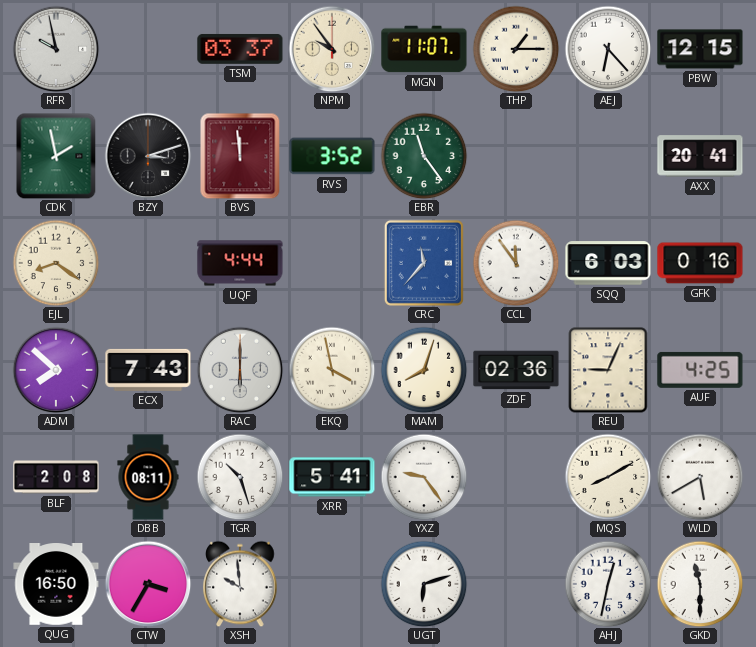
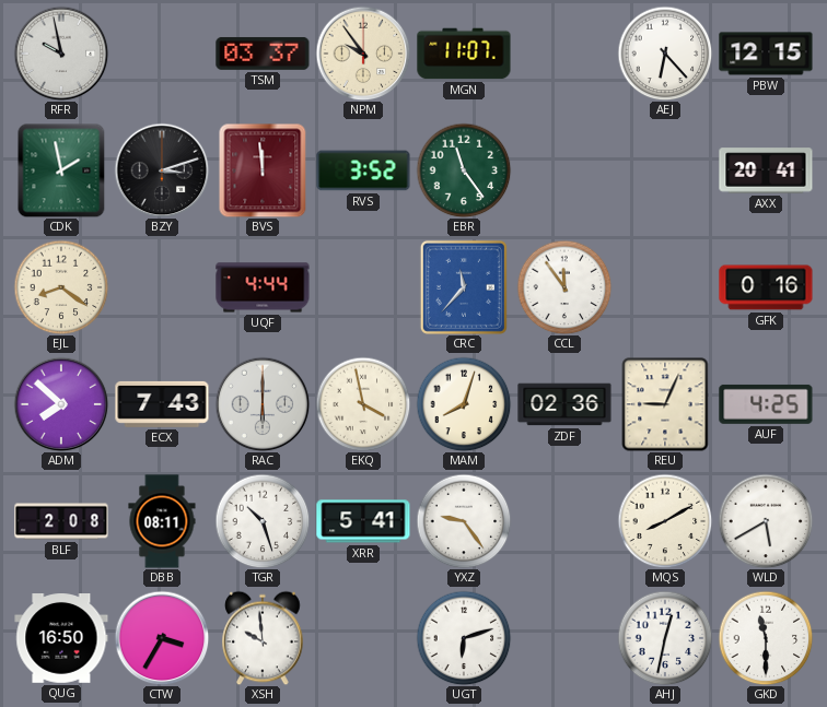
THP: 1:15 -> none (516, 49)
SQQ: 6:03 -> none (608, 263)
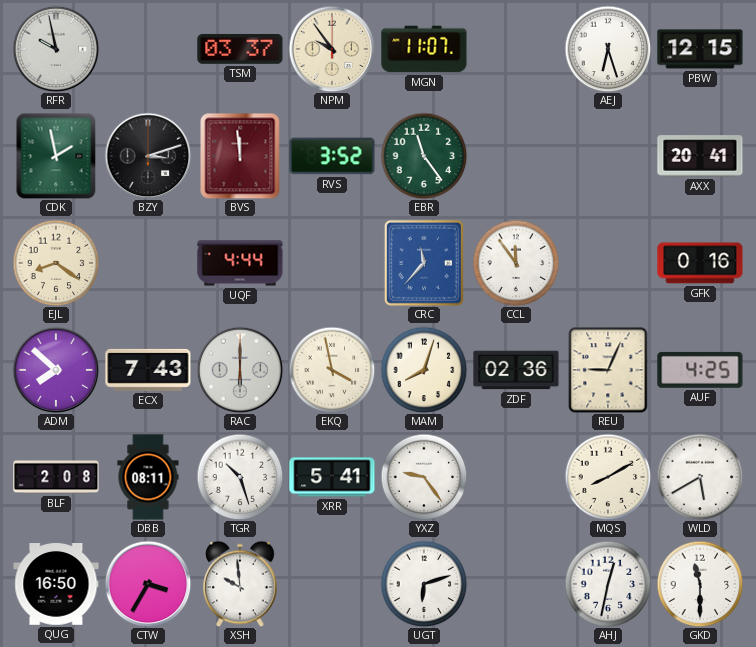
AEJ: 6:23 -> 6:27 (608, 49)
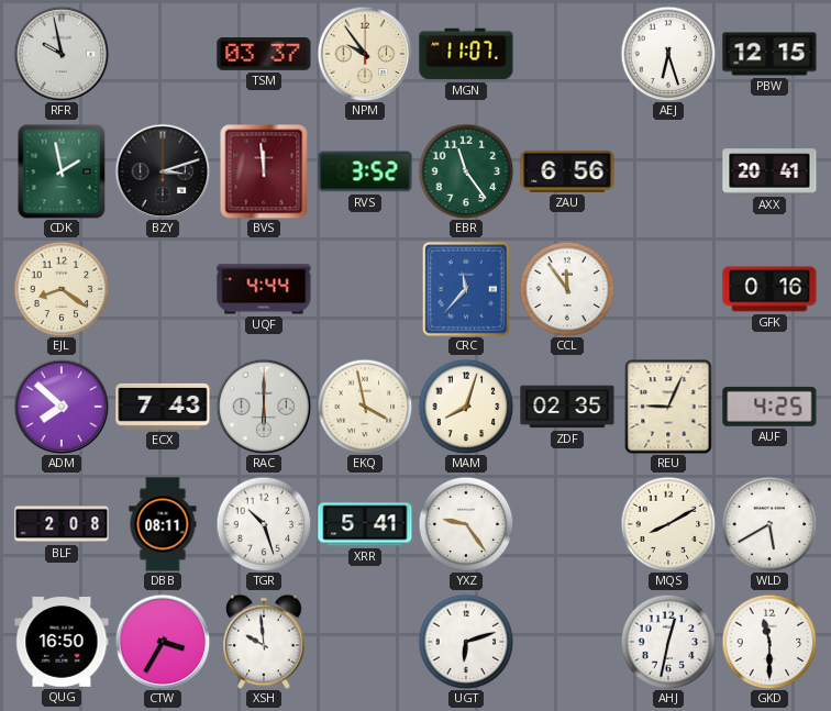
ZAU: none -> 6:56 (567, 171)
ZDF: 02:36 -> 02:35 (567, 407)
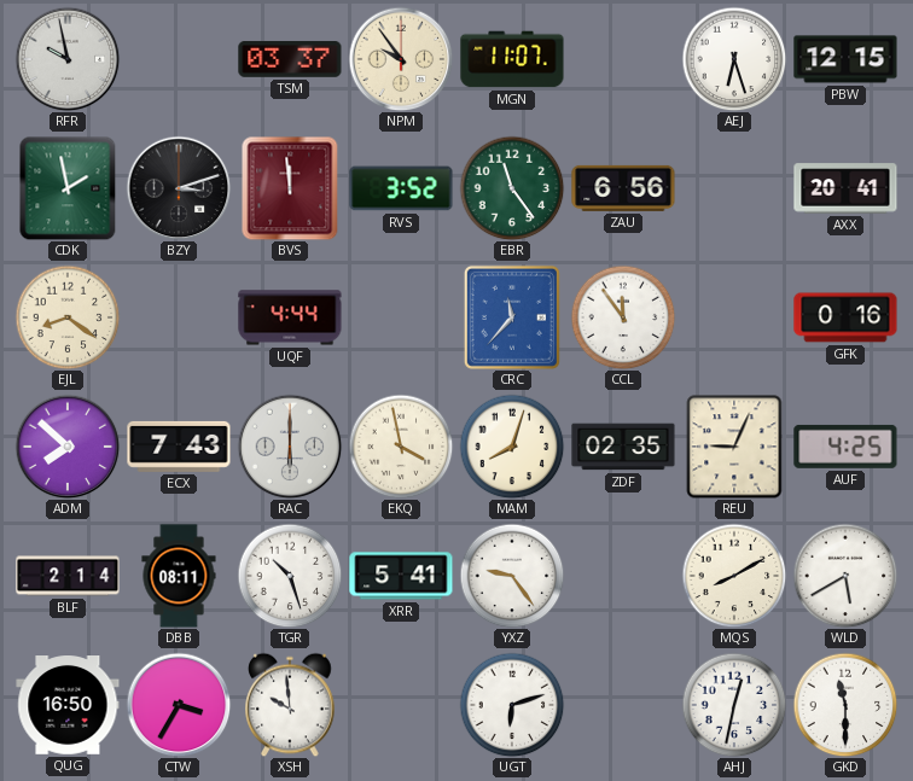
BLF: 2:08 -> 2:14 (68, 576)
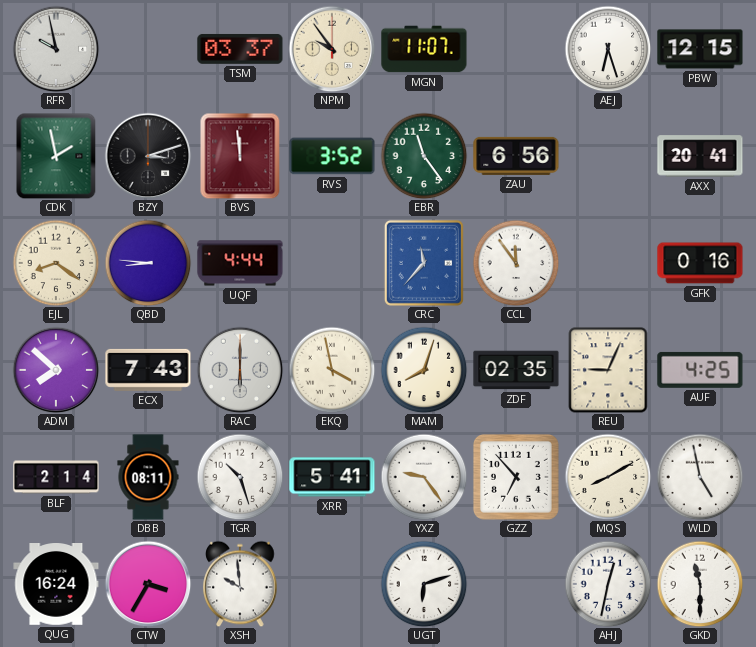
QBD: none -> 8:46 (148, 263)
GZZ: none -> 6:53 (516, 477)
WLD: 5:40 -> 4:58 (700, 477)
QUG: 16:50 -> 16:24 (56, 585)
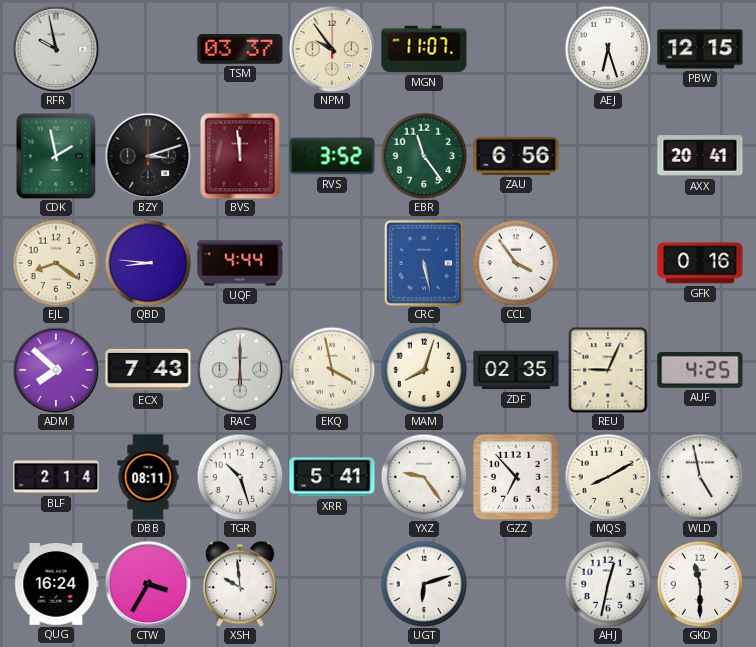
CRC: 11:37 -> 5:28 (424, 263)
CCL: 11:54 -> 3:54 (516, 263)
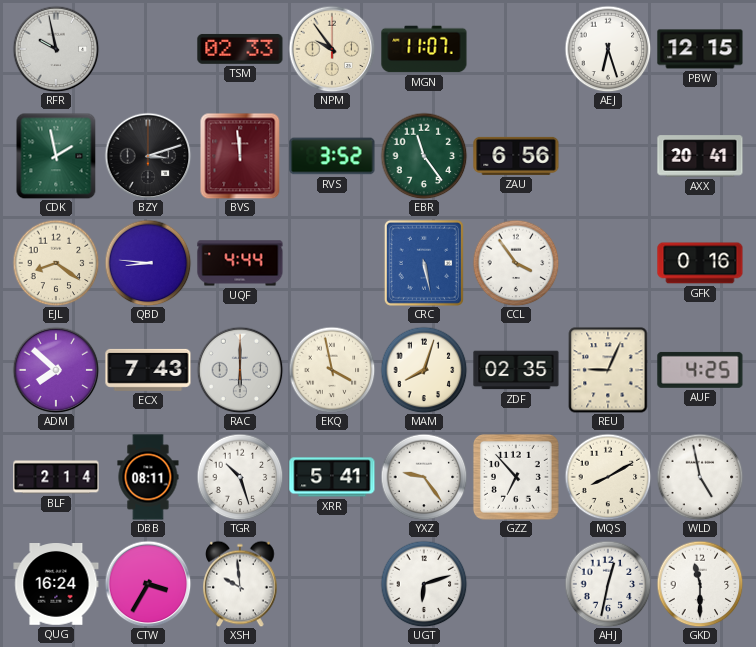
TSM: 03:37 -> 02:33 (240, 49)
